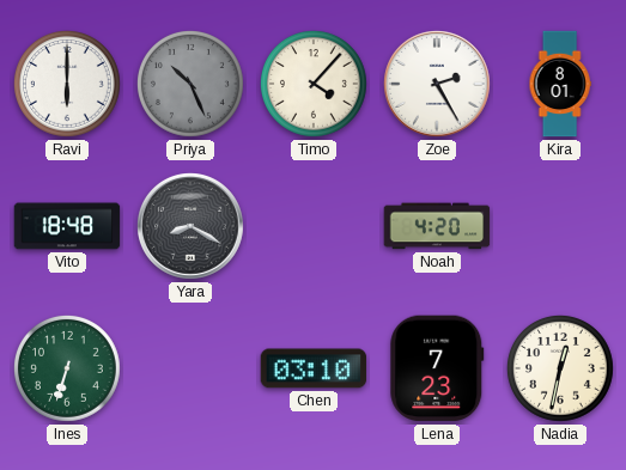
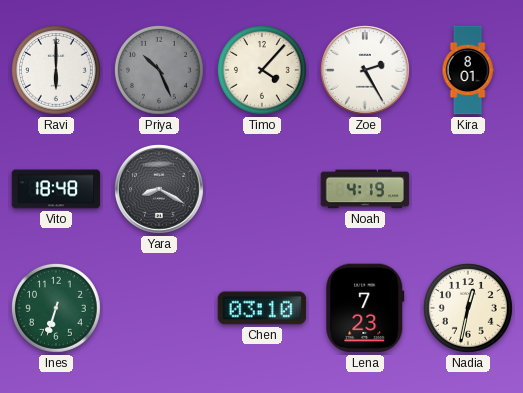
Noah: 4:20 -> 4:19 (365, 189)
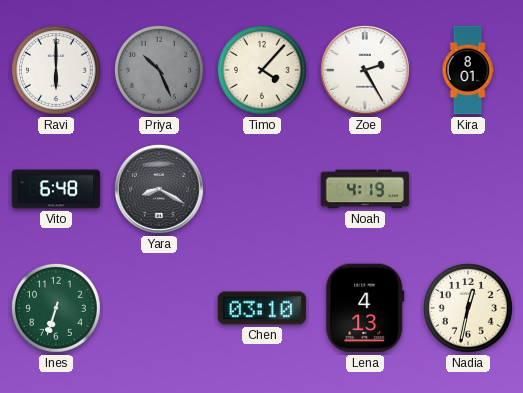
Vito: 18:48 -> 6:48 (56, 189)
Lena: 7:23 -> 4:13 (365, 308)
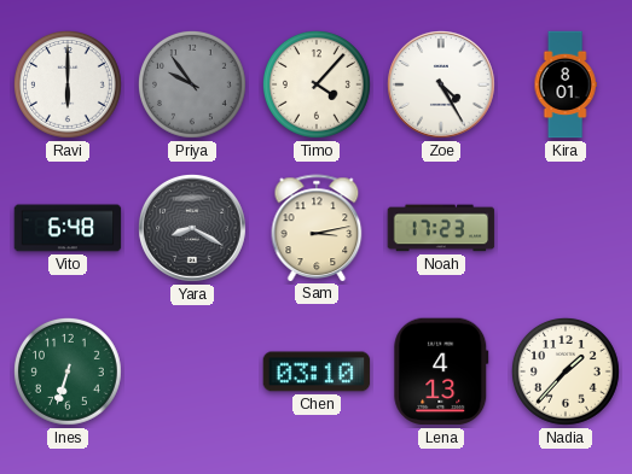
Priya: 10:26 -> 9:54 (193, 86)
Zoe: 2:25 -> 4:25 (442, 86)
Sam: none -> 3:13 (317, 228)
Noah: 4:19 -> 17:23 (441, 228)
Nadia: 12:32 -> 1:37 (567, 373)
